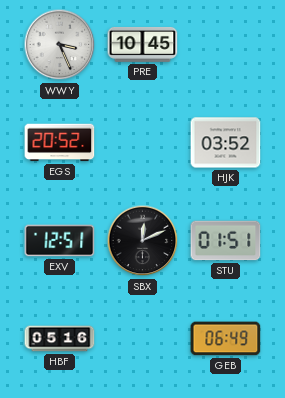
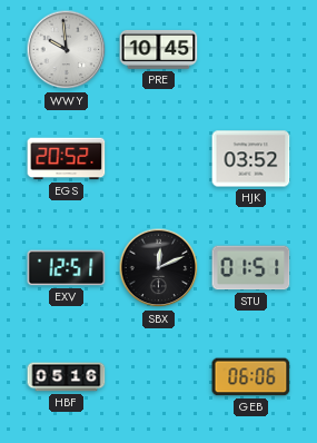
WWY: 3:26 -> 9:59 (67, 50)
GEB: 06:49 -> 06:06 (251, 377)
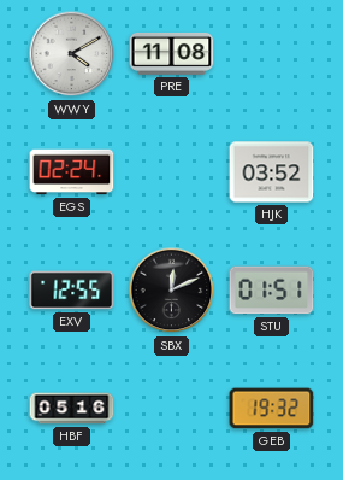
WWY: 9:59 -> 4:10 (72, 54)
PRE: 10:45 -> 11:08 (172, 53)
EGS: 20:52 -> 02:24 (72, 172)
EXV: 12:51 -> 12:55 (72, 291)
GEB: 06:06 -> 19:32 (272, 409)
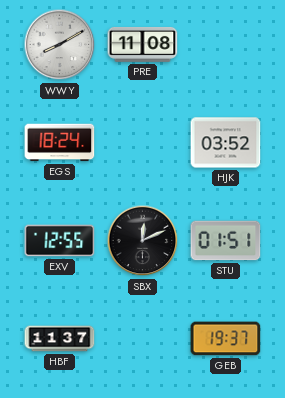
WWY: 4:10 -> 8:10 (60, 45)
EGS: 02:24 -> 18:24 (60, 143)
HBF: 05:16 -> 11:37 (60, 339)
GEB: 19:32 -> 19:37 (226, 339)
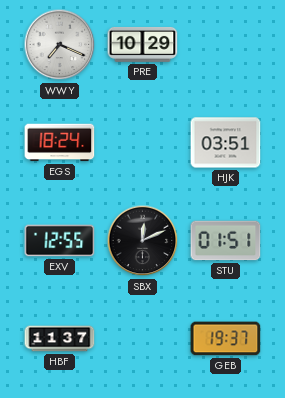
WWY: 8:10 -> 7:19 (60, 45)
PRE: 11:08 -> 10:29 (143, 44)
HJK: 03:52 -> 03:51 (226, 143)
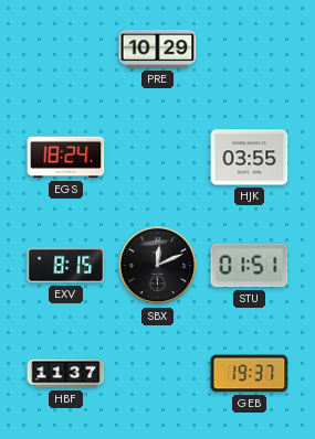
WWY: 7:19 -> none (60, 45)
HJK: 03:51 -> 03:55 (250, 158)
EXV: 12:55 -> 8:15 (66, 266)
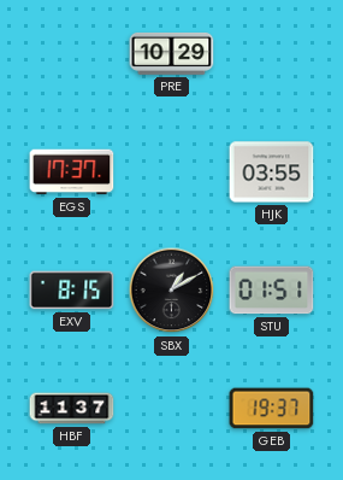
EGS: 18:24 -> 17:37 (72, 172)
SBX: 12:11 -> 1:10 (172, 291)
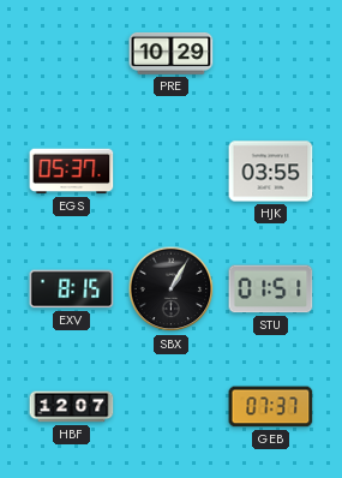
EGS: 17:37 -> 05:37 (72, 172)
SBX: 1:10 -> 1:05 (172, 289)
HBF: 11:37 -> 12:07 (72, 407)
GEB: 19:37 -> 07:37 (271, 407)
